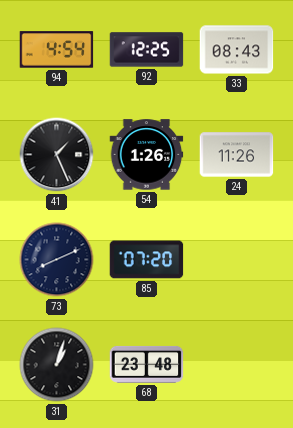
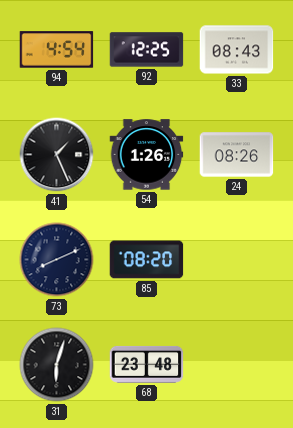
24: 11:26 -> 08:26 (237, 155)
85: 07:20 -> 08:20 (147, 260)
31: 1:03 -> 6:03 (57, 365)
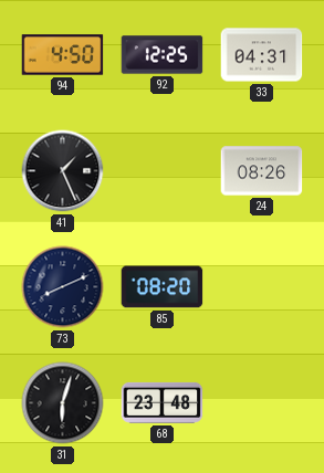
94: 4:54 -> 4:50 (63, 55)
33: 08:43 -> 04:31 (262, 55)
54: 1:26 -> none (147, 155)
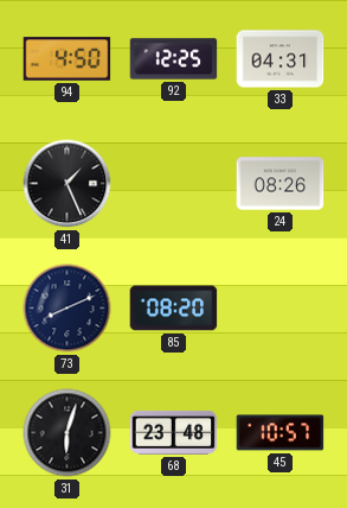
45: none -> 10:57 (281, 433)
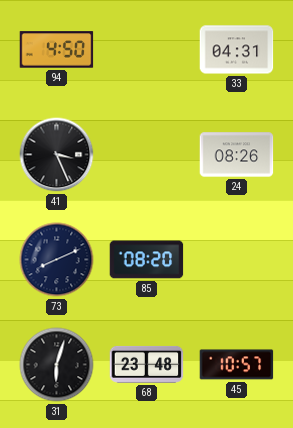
92: 12:25 -> none (174, 59)
41: 1:26 -> 3:26 (57, 155)
